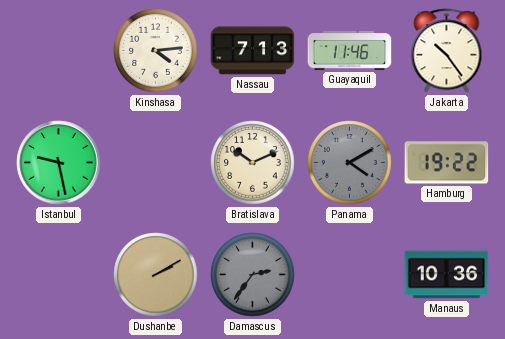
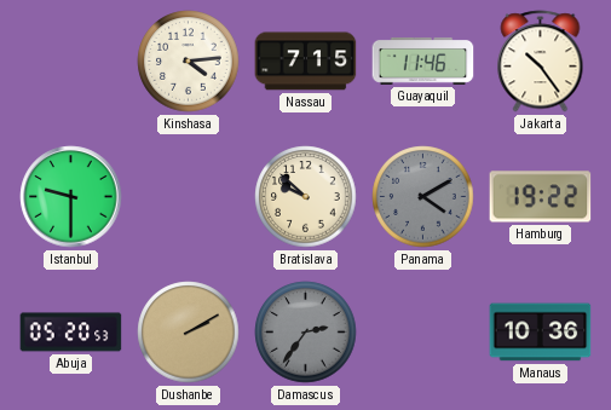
Nassau: 7:13 -> 7:15 (306, 62)
Istanbul: 9:28 -> 9:30 (71, 197)
Bratislava: 10:11 -> 9:52 (306, 197)
Abuja: none -> 05:20 (71, 333)
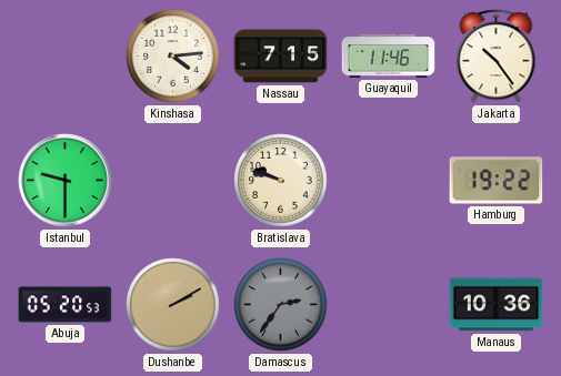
Bratislava: 9:52 -> 9:48 (281, 181)
Panama: 4:10 -> none (423, 197)
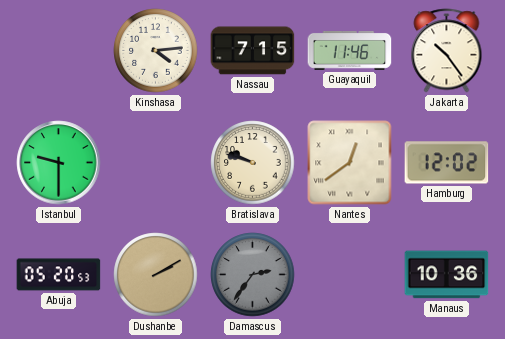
Nantes: none -> 12:39 (350, 163)
Hamburg: 19:22 -> 12:02 (447, 163)
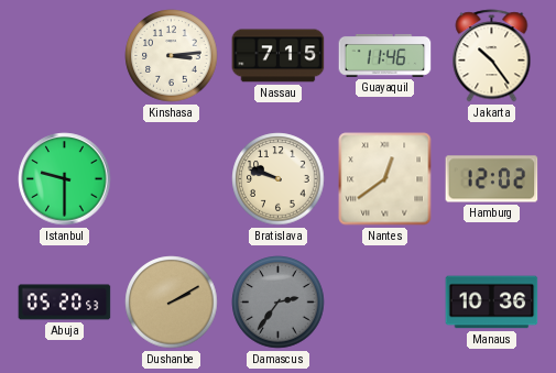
Kinshasa: 4:14 -> 3:14 (172, 56)
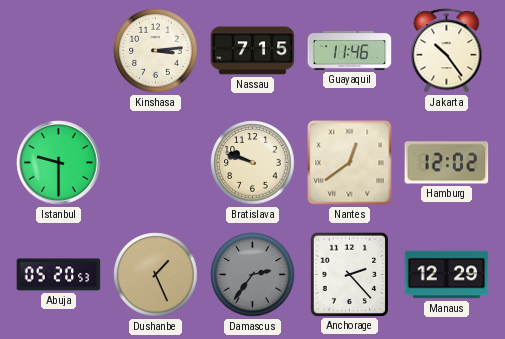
Dushanbe: 2:10 -> 1:26 (156, 275)
Anchorage: none -> 2:23 (349, 274)
Manaus: 10:36 -> 12:29 (447, 275)
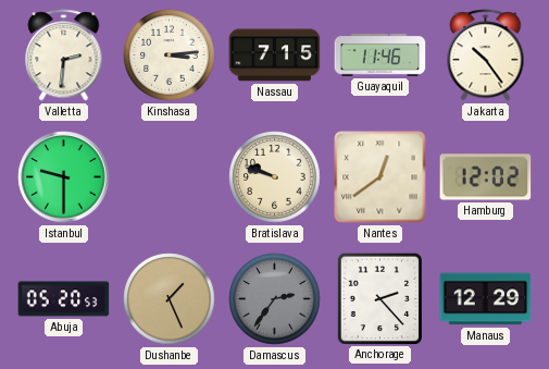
Valletta: none -> 2:31 (64, 56)
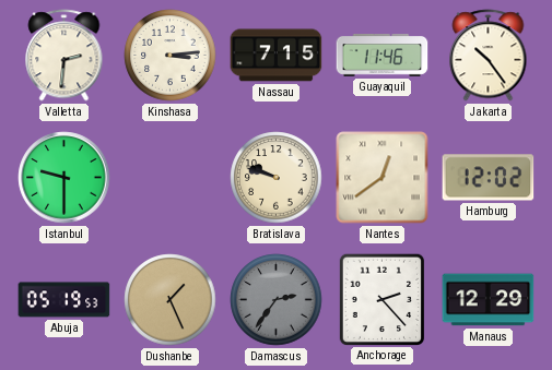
Abuja: 05:20 -> 05:19 (64, 300)
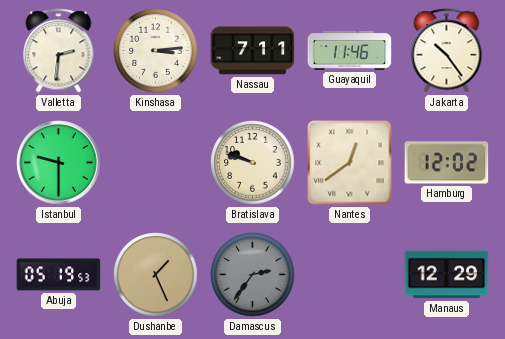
Nassau: 7:15 -> 7:11 (253, 51)
Anchorage: 2:23 -> none (381, 299)
